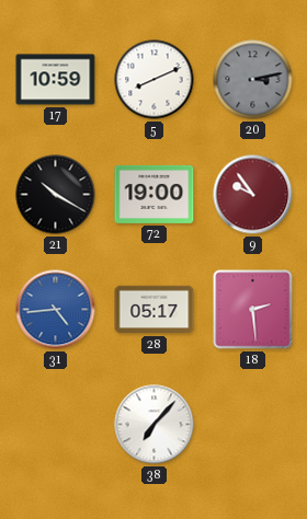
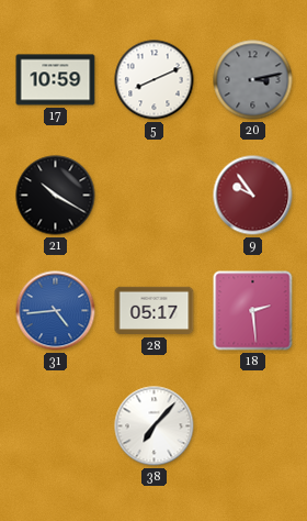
72: 19:00 -> none (155, 194)
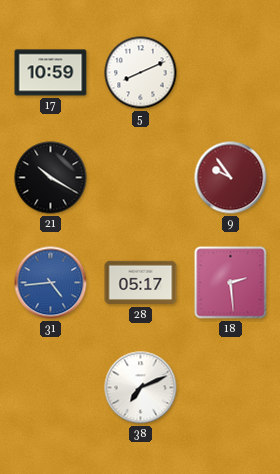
20: 3:13 -> none (253, 80)
38: 7:07 -> 7:11 (141, 388)
